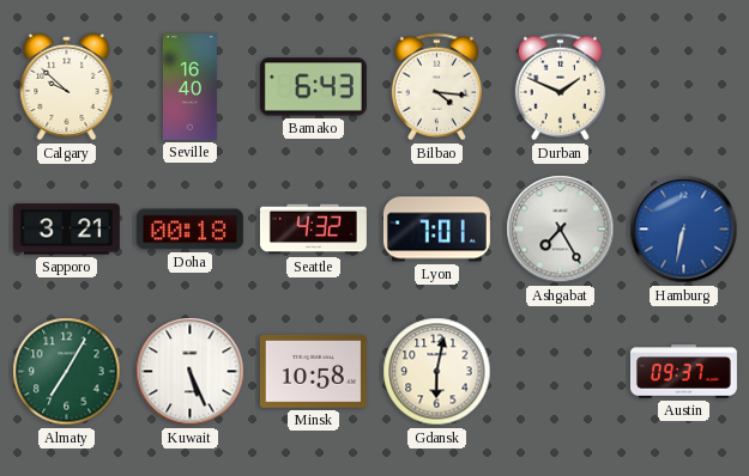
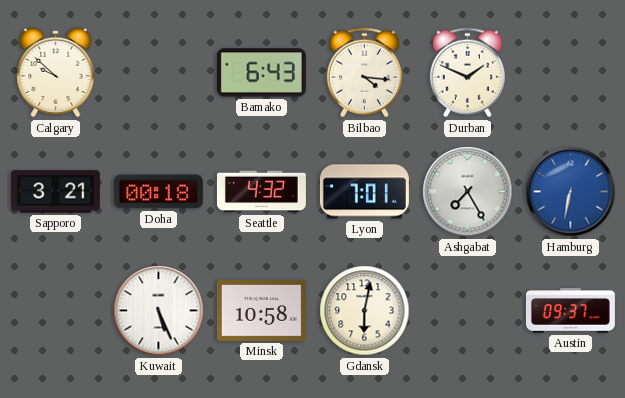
Seville: 16:40 -> none (189, 86)
Almaty: 7:05 -> none (67, 372)
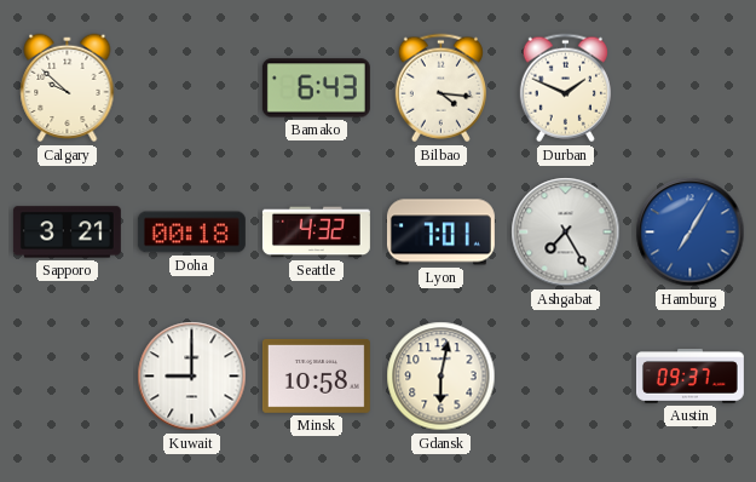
Hamburg: 6:32 -> 7:05 (691, 233)
Kuwait: 5:26 -> 9:00 (192, 377)
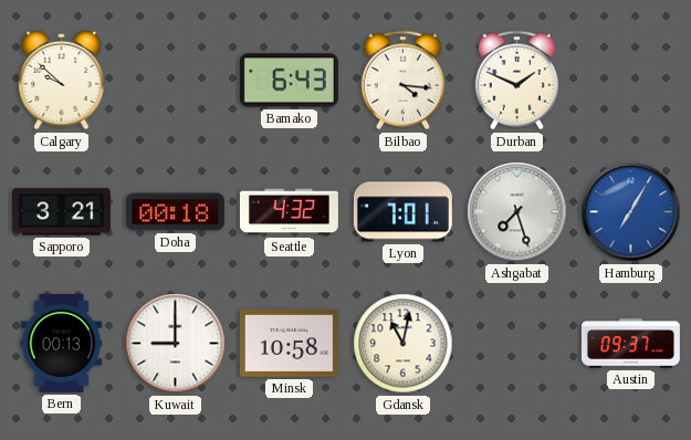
Ashgabat: 7:25 -> 7:27 (517, 212)
Bern: none -> 00:13 (62, 343)
Gdansk: 6:02 -> 11:02 (404, 344)
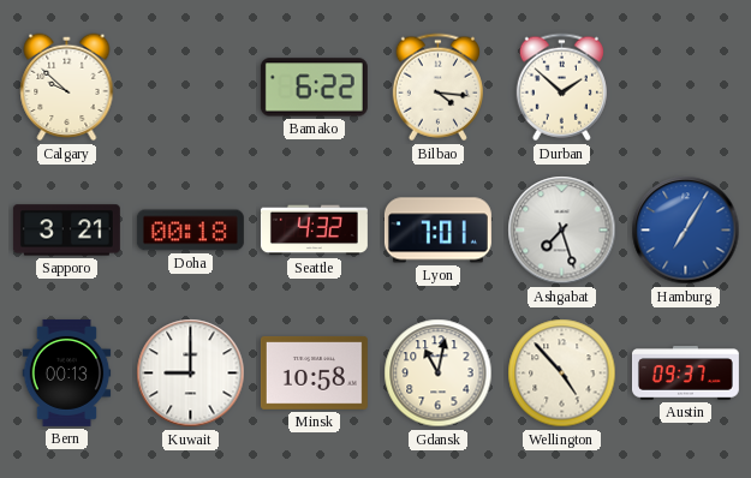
Bamako: 6:43 -> 6:22 (314, 88)
Durban: 1:49 -> 1:52 (561, 88)
Wellington: none -> 4:53 (562, 374)
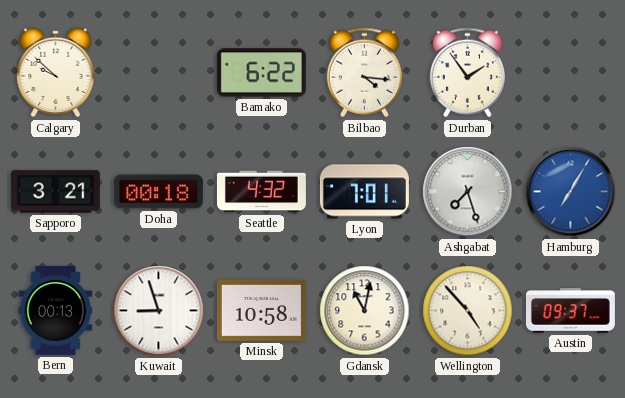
Durban: 1:52 -> 1:54 (467, 73)
Kuwait: 9:00 -> 8:57 (159, 311)
